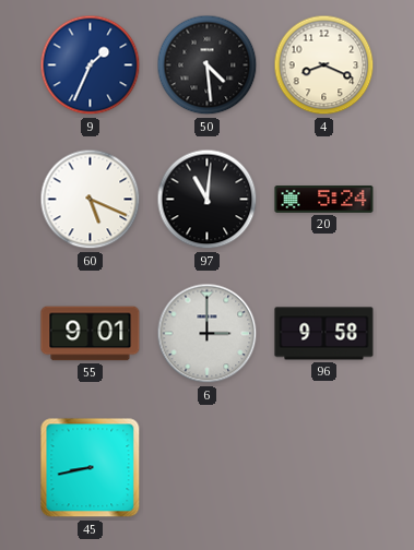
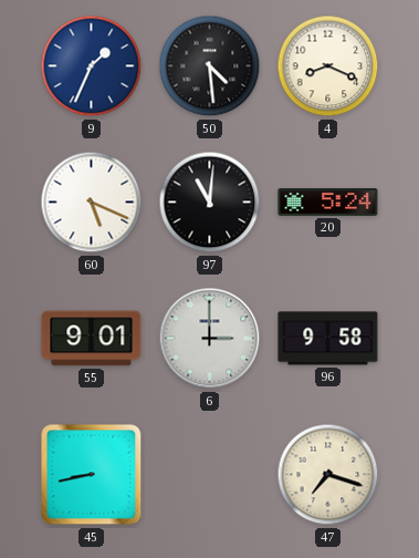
47: none -> 7:18 (328, 475)
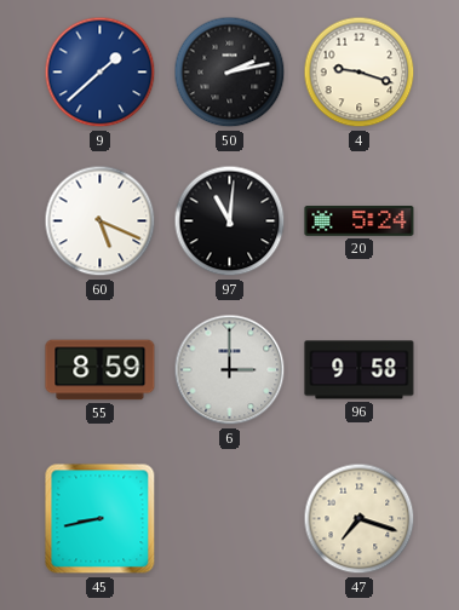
9: 1:34 -> 1:38 (101, 73)
50: 4:29 -> 2:13 (230, 73)
4: 8:19 -> 9:18 (360, 73)
55: 9:01 -> 8:59 (101, 370)
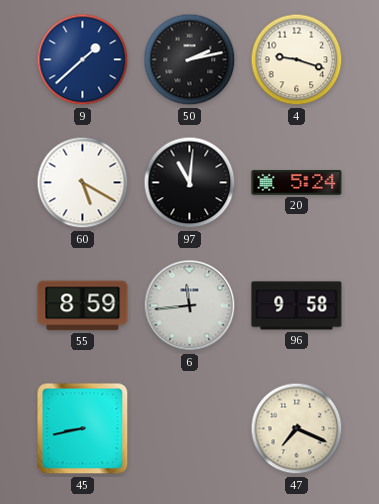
60: 5:19 -> 5:20 (83, 183)
6: 3:00 -> 11:44 (190, 306)
47: 7:18 -> 7:19 (297, 429)
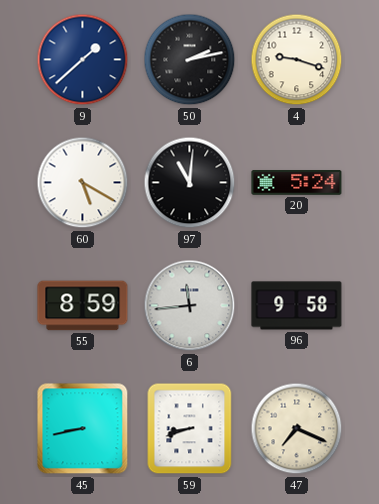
59: none -> 8:42 (190, 429)
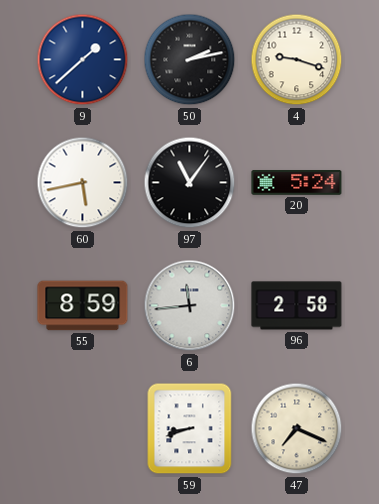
60: 5:20 -> 5:43 (83, 183)
97: 11:01 -> 11:06 (190, 183)
96: 9:58 -> 2:58 (297, 306)
45: 8:43 -> none (83, 429)
